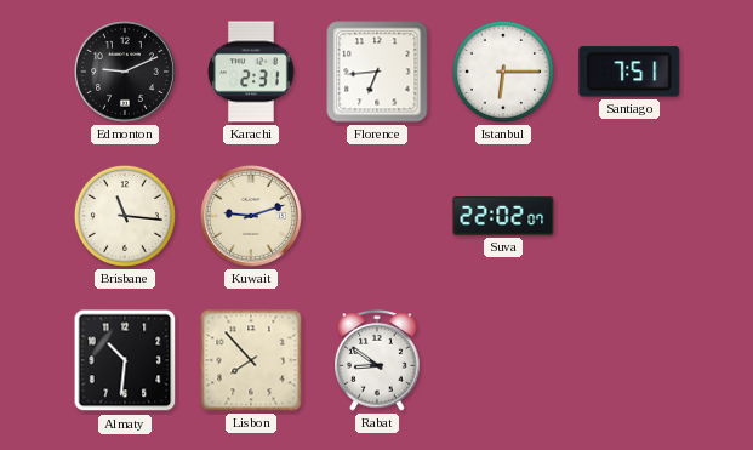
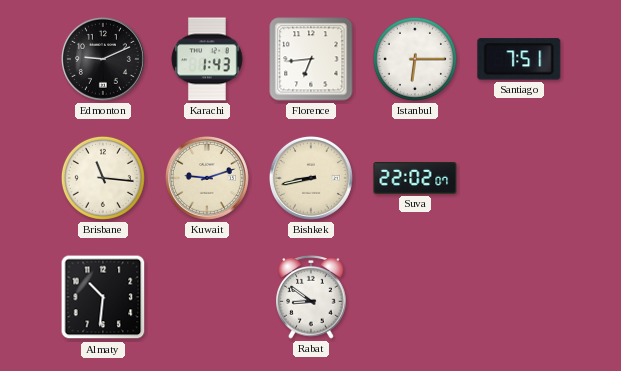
Karachi: 2:31 -> 1:43 (207, 59)
Bishkek: none -> 8:43 (311, 178)
Lisbon: 7:53 -> none (251, 360)
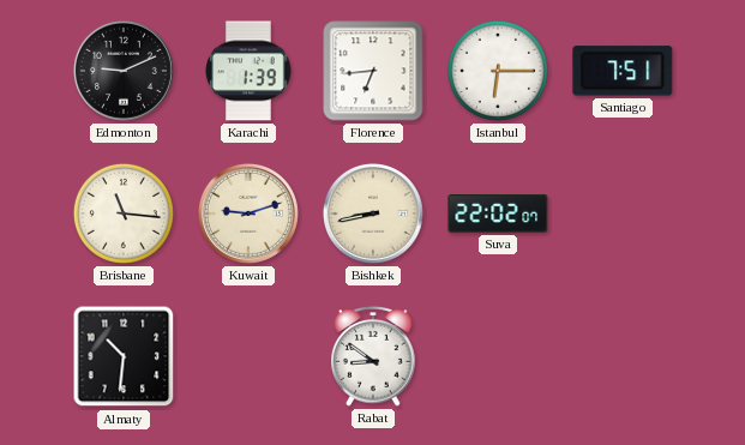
Karachi: 1:43 -> 1:39 (248, 71)
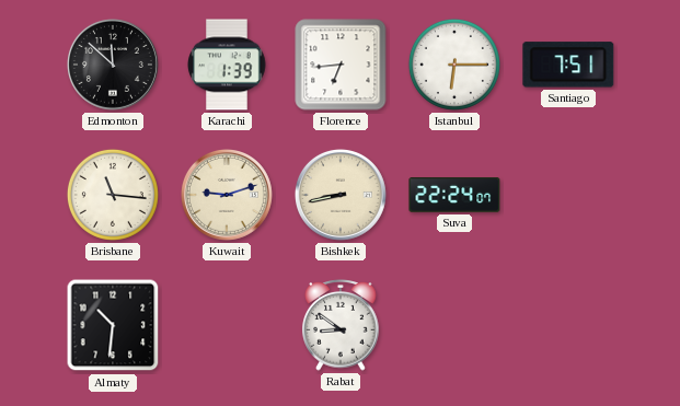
Edmonton: 9:11 -> 11:52 (113, 65)
Suva: 22:02 -> 22:24 (454, 195)
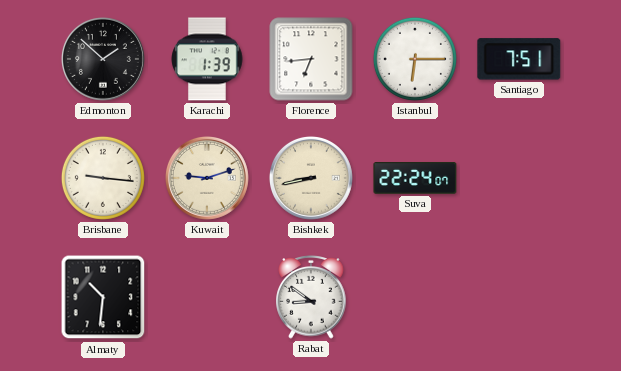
Edmonton: 11:52 -> 1:52 (103, 59)
Brisbane: 11:16 -> 9:16 (103, 178)
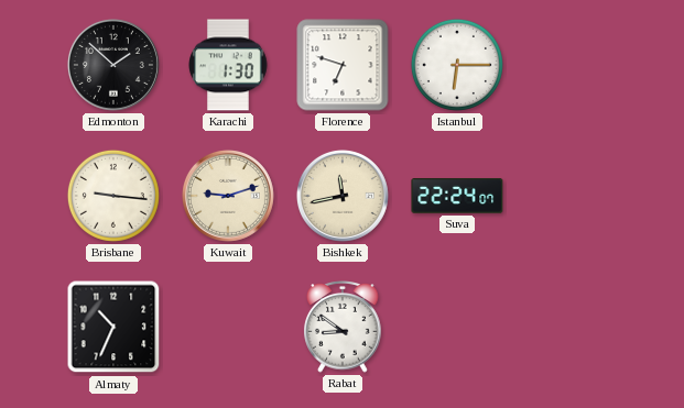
Karachi: 1:39 -> 1:30 (228, 65)
Florence: 6:44 -> 6:48 (343, 65)
Santiago: 7:51 -> none (519, 59)
Bishkek: 8:43 -> 11:43 (343, 196)
Almaty: 10:31 -> 10:34 (113, 327)
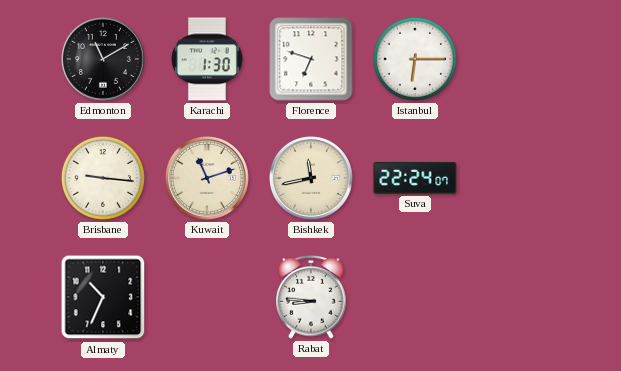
Edmonton: 1:52 -> 11:10 (103, 59)
Kuwait: 9:12 -> 11:12 (207, 178)
Rabat: 8:51 -> 8:46 (311, 298)
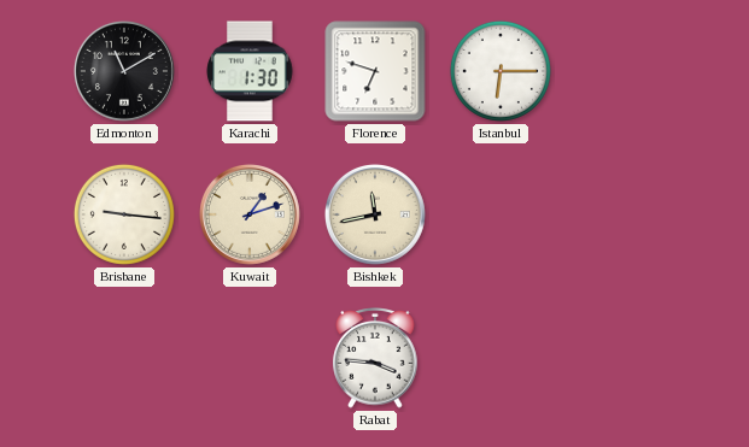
Kuwait: 11:12 -> 1:12 (250, 214)
Suva: 22:24 -> none (415, 178)
Almaty: 10:34 -> none (103, 297)
Rabat: 8:46 -> 3:46 (375, 359)
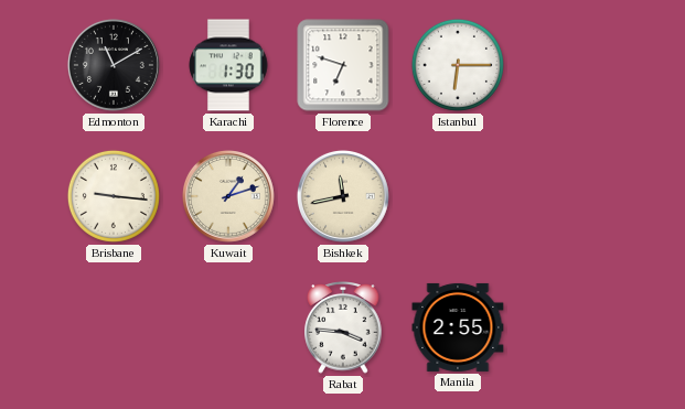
Manila: none -> 2:55 (458, 327)
